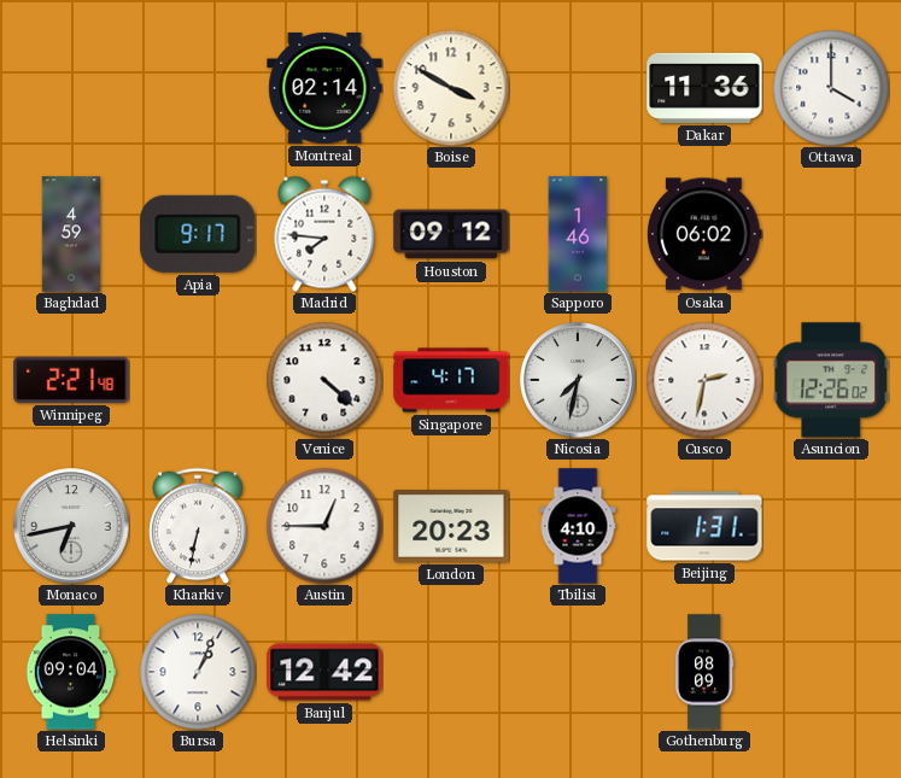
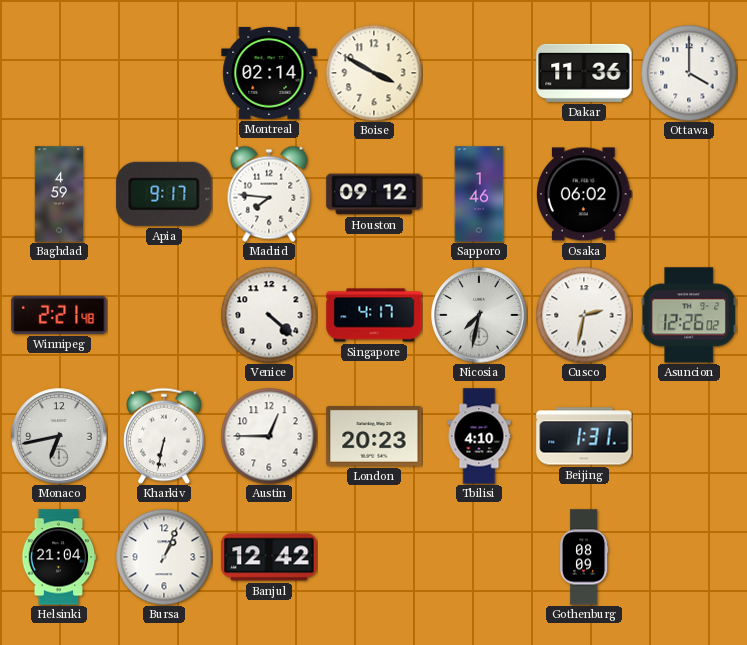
Helsinki: 09:04 -> 21:04 (59, 557)
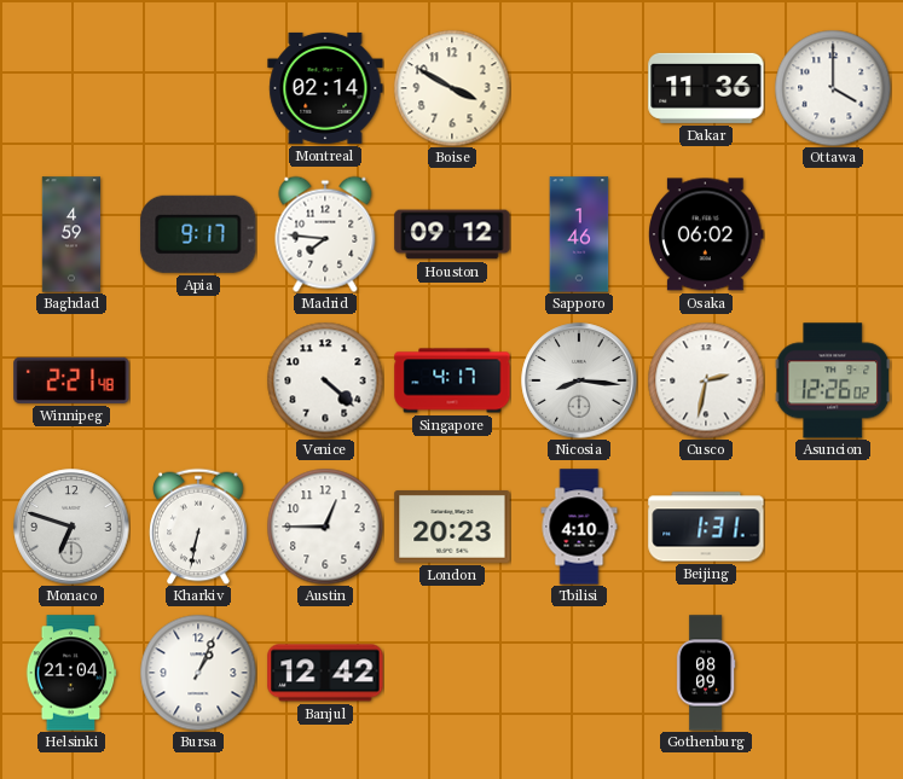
Nicosia: 7:32 -> 8:16 (579, 380)
Monaco: 6:43 -> 6:48 (71, 527)
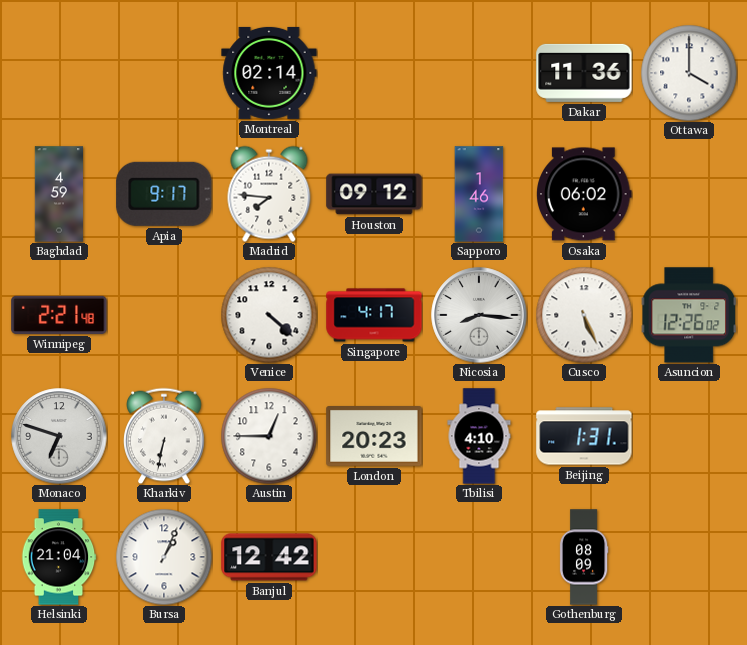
Boise: 3:50 -> none (452, 88)
Cusco: 2:32 -> 5:26 (584, 315)
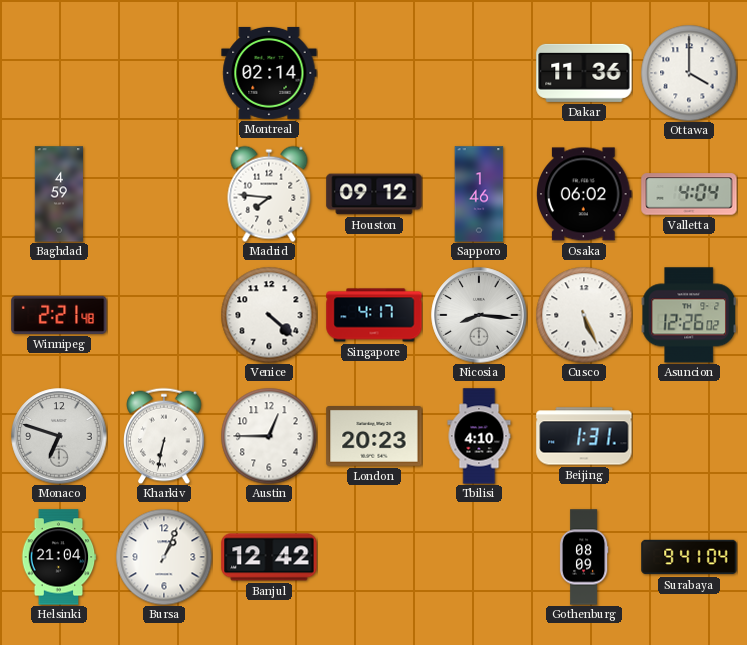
Apia: 9:17 -> none (164, 194)
Valletta: none -> 4:04 (689, 194)
Surabaya: none -> 9:41 (689, 557)
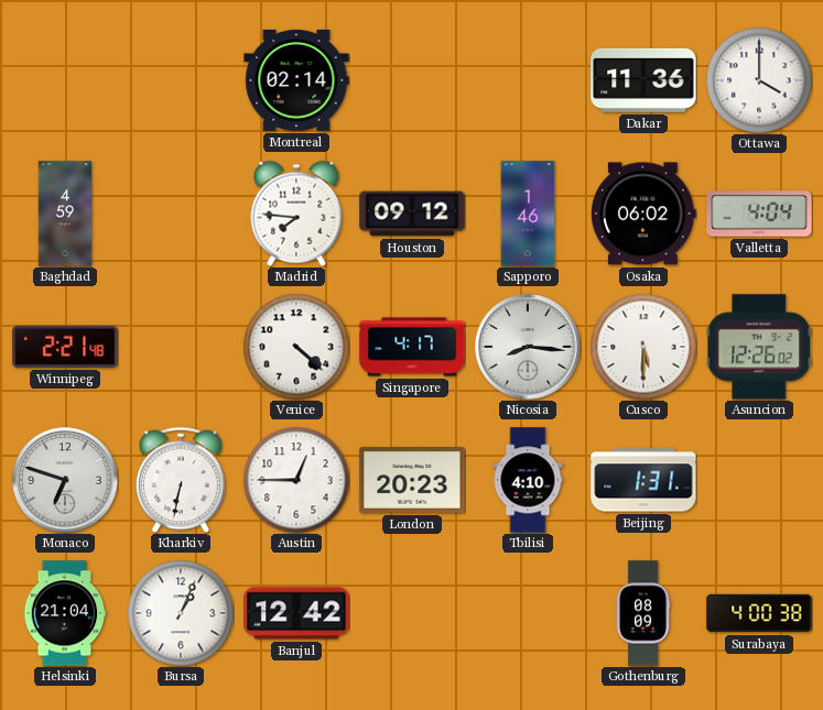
Cusco: 5:26 -> 5:30 (643, 347)
Surabaya: 9:41 -> 4:00 (759, 613)
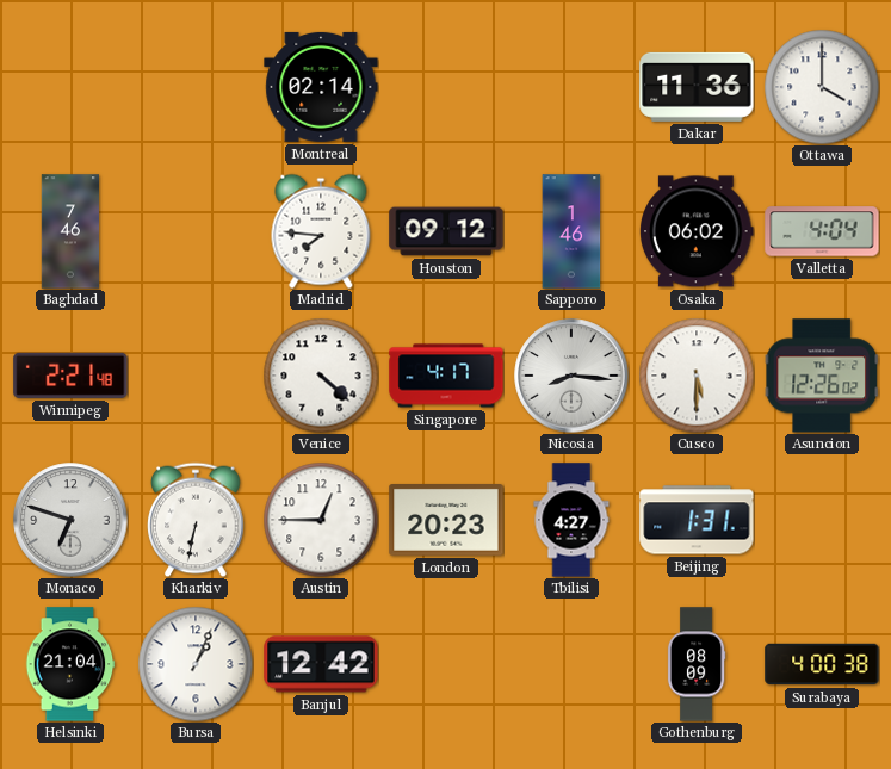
Baghdad: 4:59 -> 7:46 (70, 231)
Tbilisi: 4:10 -> 4:27 (571, 520)
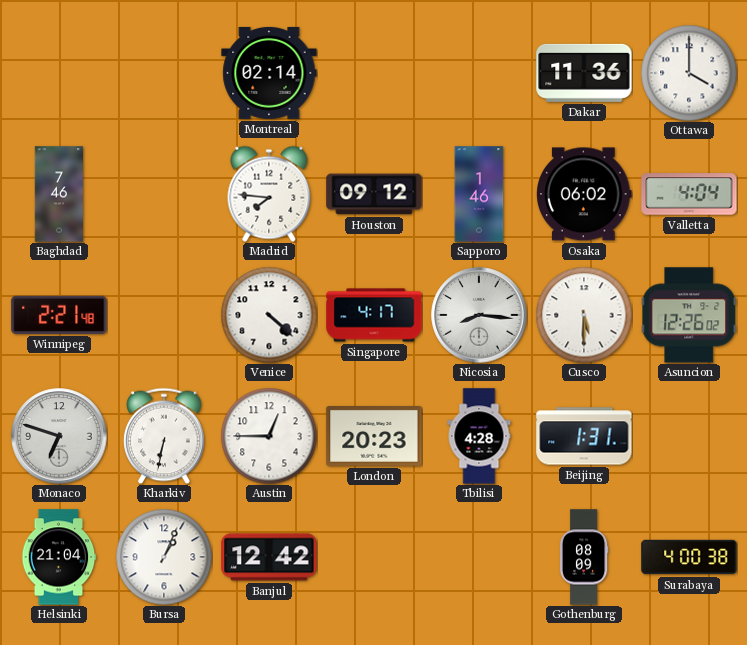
Tbilisi: 4:27 -> 4:28 (479, 436)
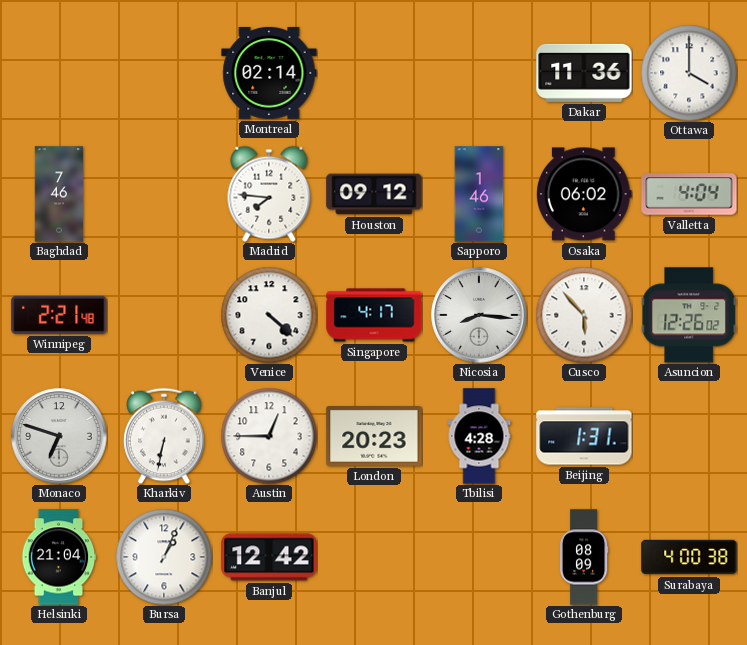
Cusco: 5:30 -> 5:53 (584, 315)
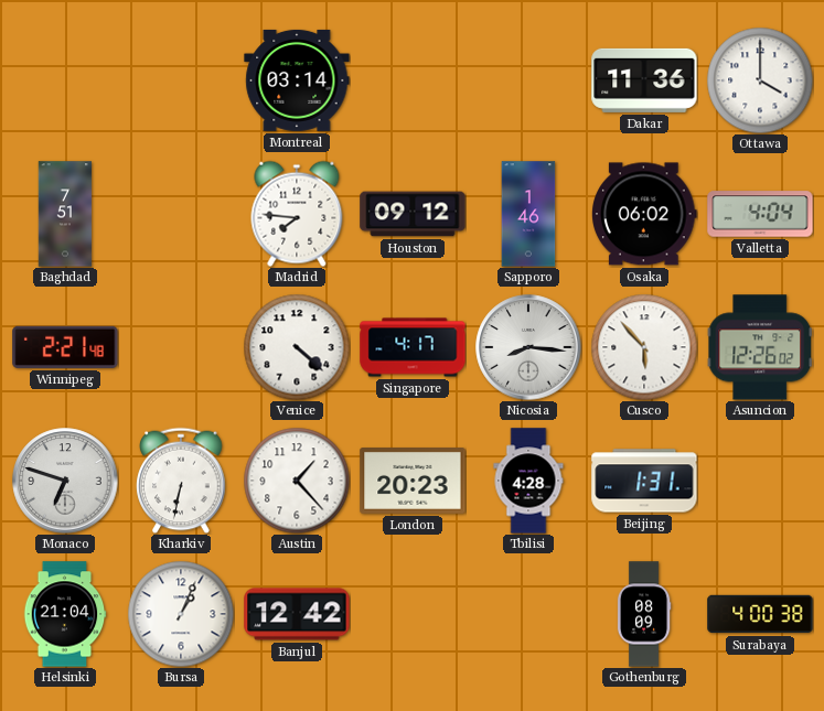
Montreal: 02:14 -> 03:14 (297, 80)
Baghdad: 7:46 -> 7:51 (65, 214)
Austin: 12:45 -> 1:23 (297, 481)
